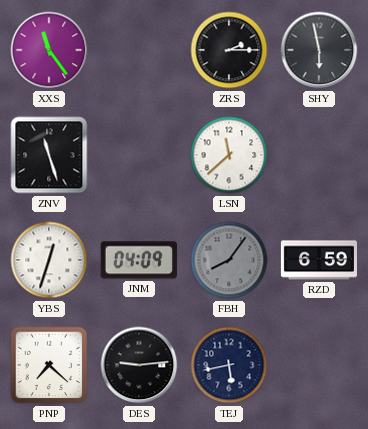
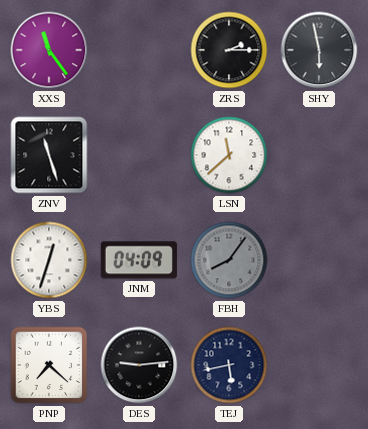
RZD: 6:59 -> none (318, 260)
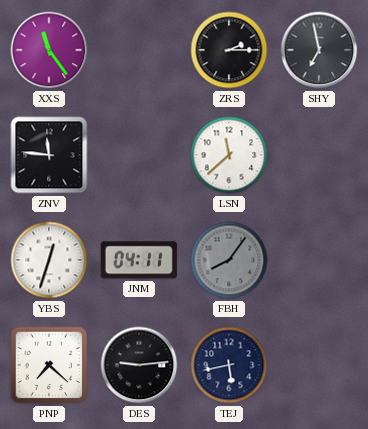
SHY: 5:58 -> 6:58 (319, 50)
ZNV: 11:27 -> 11:46 (49, 155)
JNM: 04:09 -> 04:11 (139, 260)
